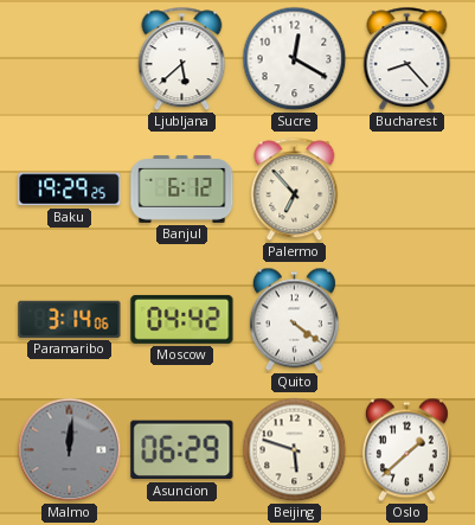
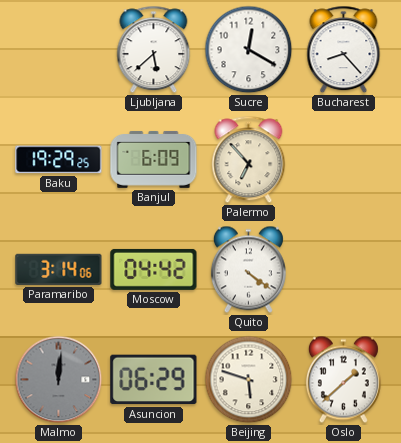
Banjul: 6:12 -> 6:09 (154, 159)
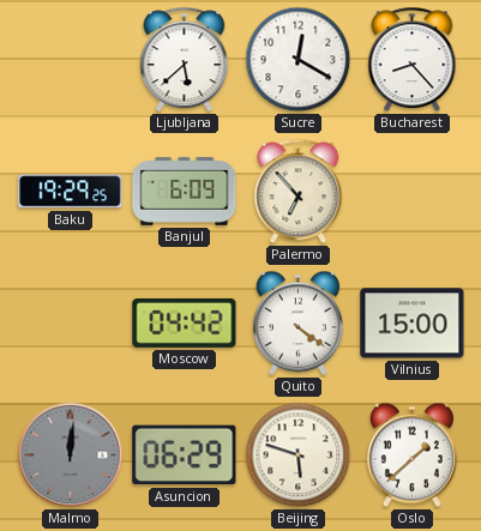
Paramaribo: 3:14 -> none (59, 269)
Vilnius: none -> 15:00 (413, 324)
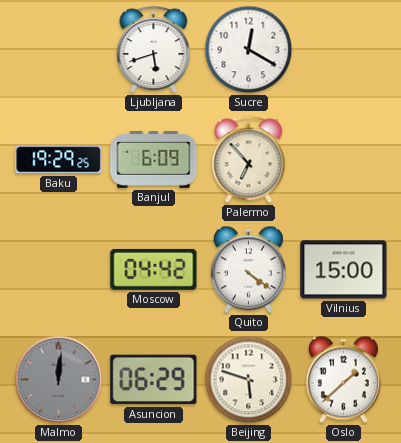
Ljubljana: 5:38 -> 5:42 (154, 50)
Bucharest: 8:23 -> none (413, 60)
